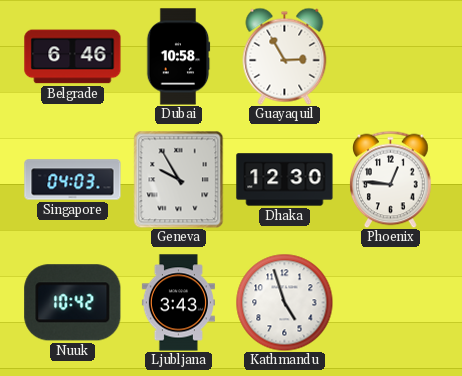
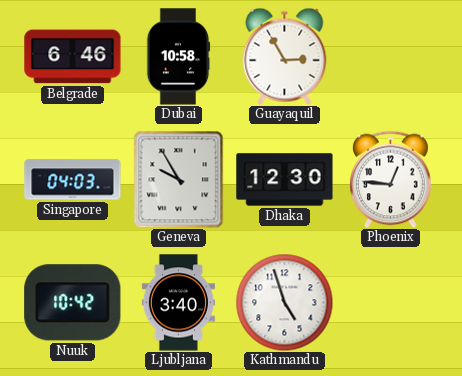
Ljubljana: 3:43 -> 3:40 (178, 303)
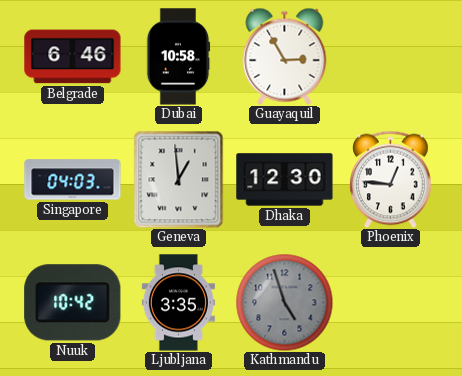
Geneva: 9:55 -> 12:59 (179, 179)
Ljubljana: 3:40 -> 3:35 (178, 303)
Kathmandu dial: white -> grey (284, 302)
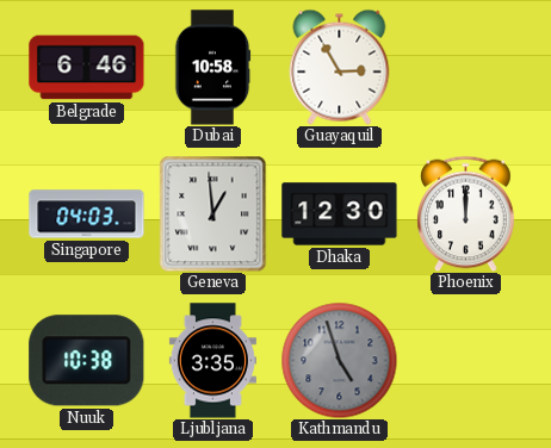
Phoenix: 12:46 -> 12:00 (466, 213)
Nuuk: 10:42 -> 10:38 (87, 361)
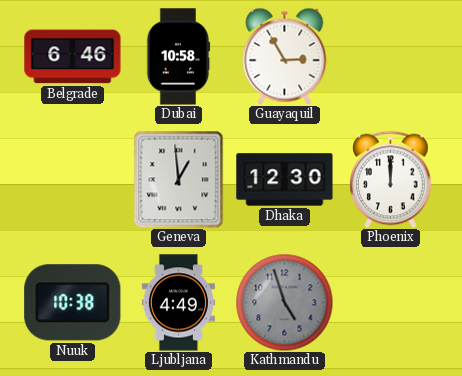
Singapore: 04:03 -> none (87, 214)
Ljubljana: 3:35 -> 4:49 (178, 303)
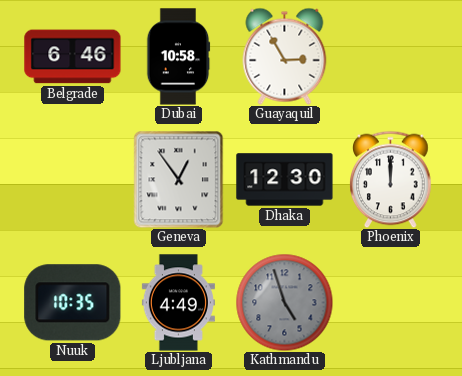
Geneva: 12:59 -> 12:54 (179, 179)
Nuuk: 10:38 -> 10:35 (73, 303)
